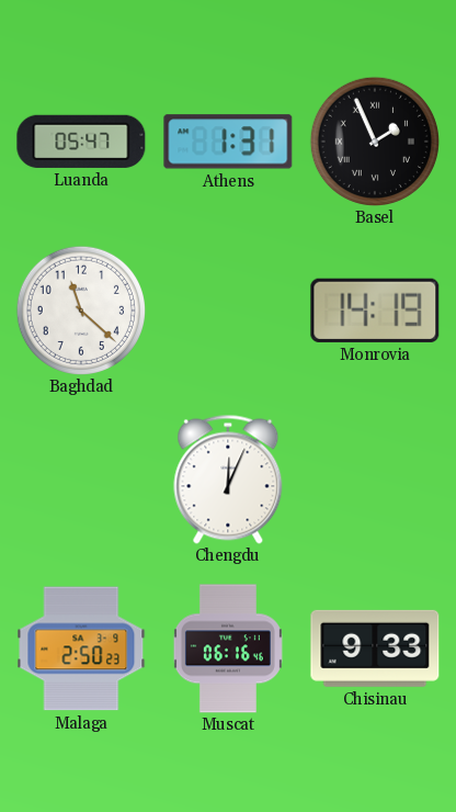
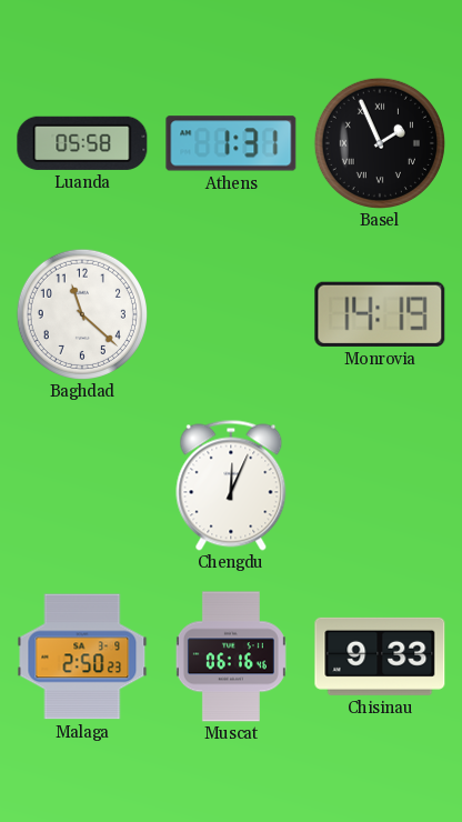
Luanda: 05:47 -> 05:58 (82, 143)
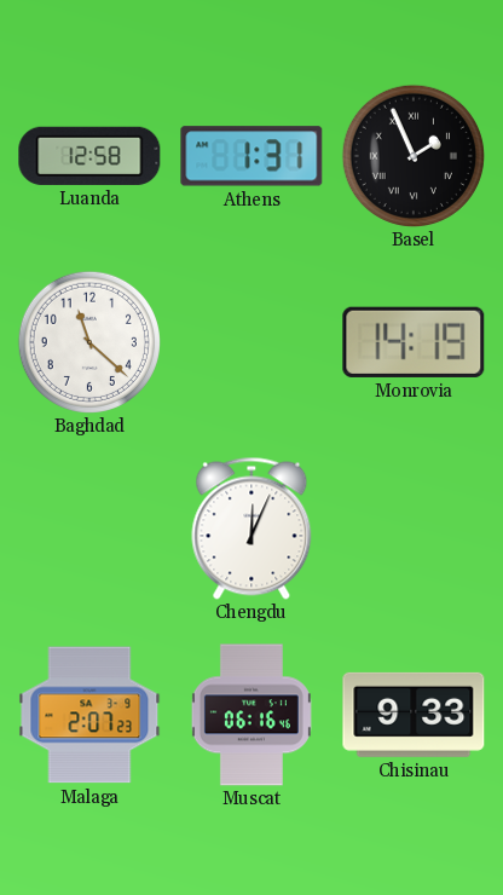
Luanda: 05:58 -> 12:58 (89, 156)
Malaga: 2:50 -> 2:07 (89, 715)
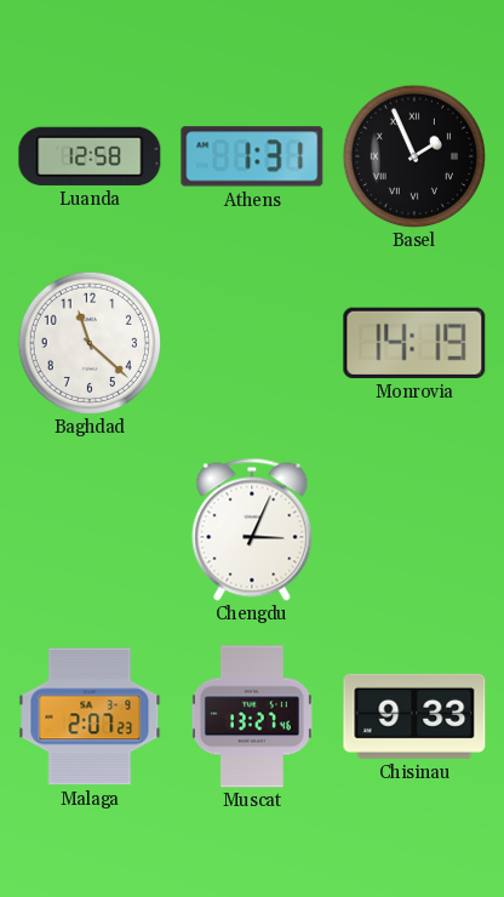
Chengdu: 12:04 -> 3:04 (252, 530)
Muscat: 06:16 -> 13:27 (252, 716)
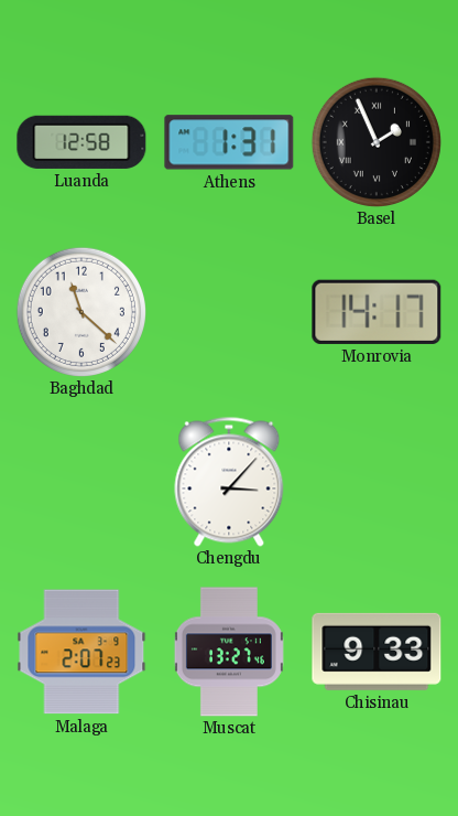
Monrovia: 14:19 -> 14:17 (377, 312)
Chengdu: 3:04 -> 3:07 (229, 482)
